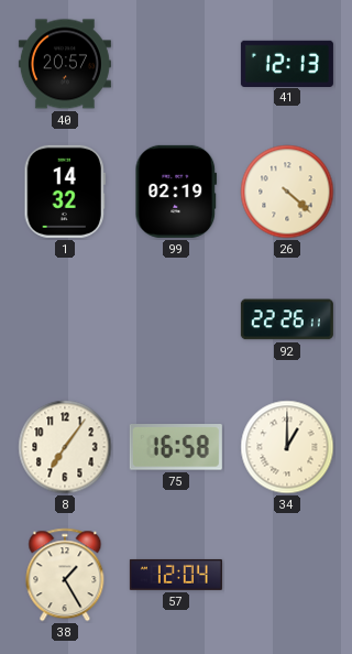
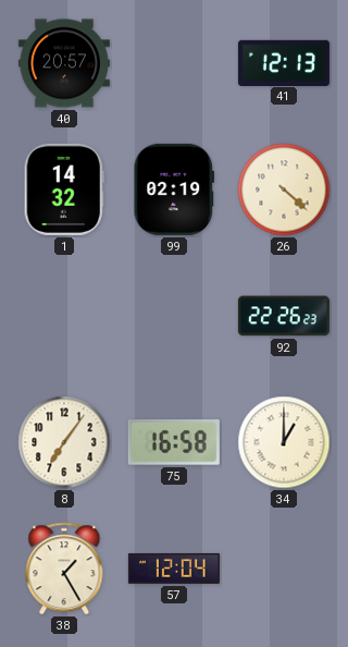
92: 22:26:11 -> 22:26:23 (284, 316)
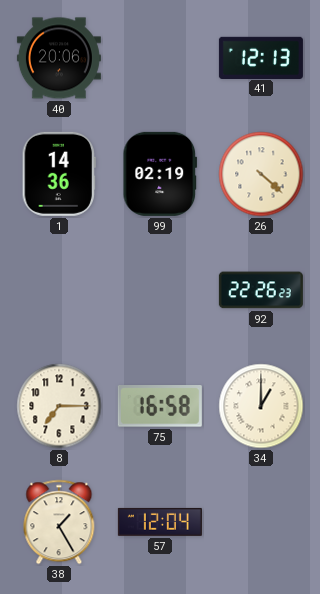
40: 20:57 -> 20:06 (59, 58)
1: 14:32 -> 14:36 (59, 174)
8: 7:06 -> 7:15 (59, 406)
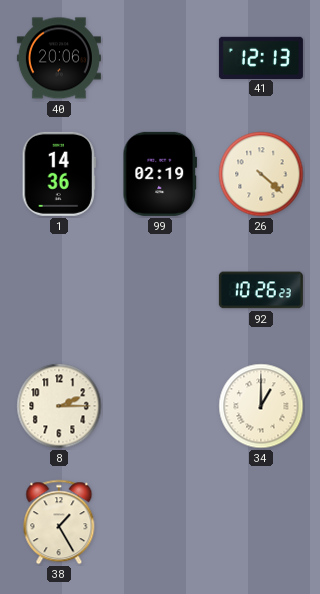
92: 22:26 -> 10:26 (261, 290)
8: 7:15 -> 2:15 (59, 406)
75: 16:58 -> none (160, 407)
57: 12:04 -> none (160, 522)
